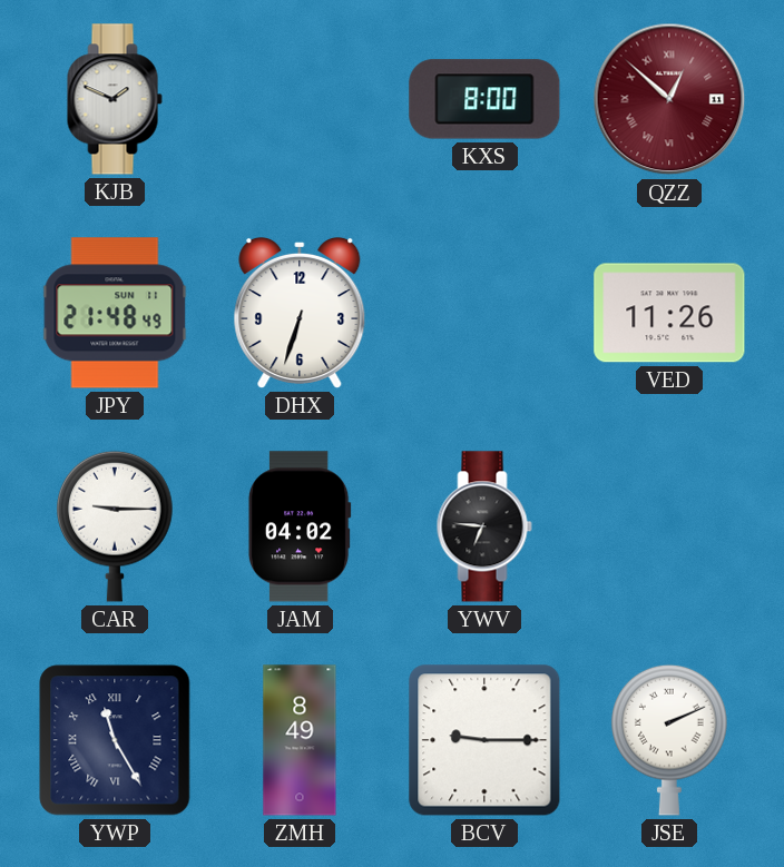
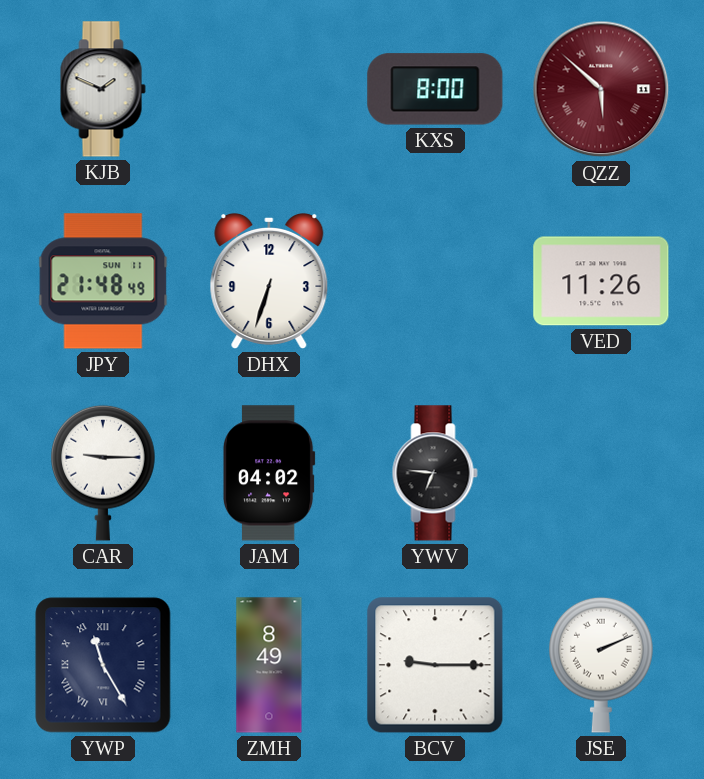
QZZ: 12:52 -> 5:52 (601, 89)
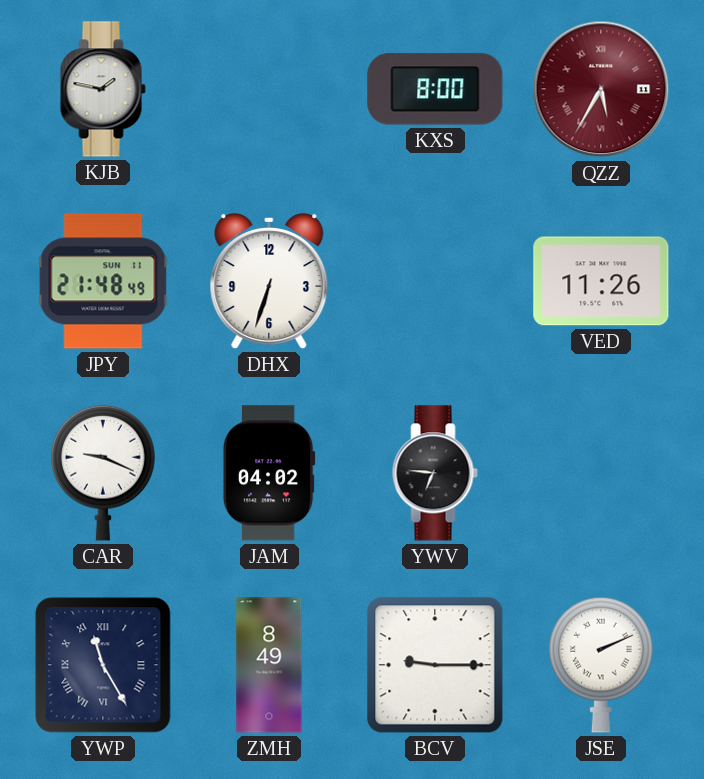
KJB: 1:49 -> 1:47 (103, 89)
QZZ: 5:52 -> 5:35 (601, 89)
CAR: 9:15 -> 9:19 (104, 473)
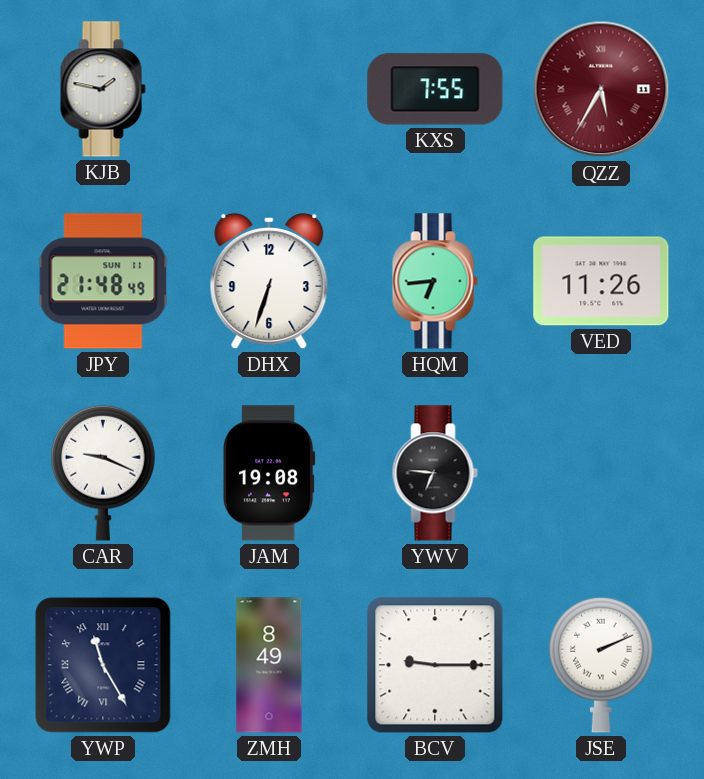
KXS: 8:00 -> 7:55 (435, 89)
HQM: none -> 6:44 (435, 281)
JAM: 04:02 -> 19:08 (269, 473)
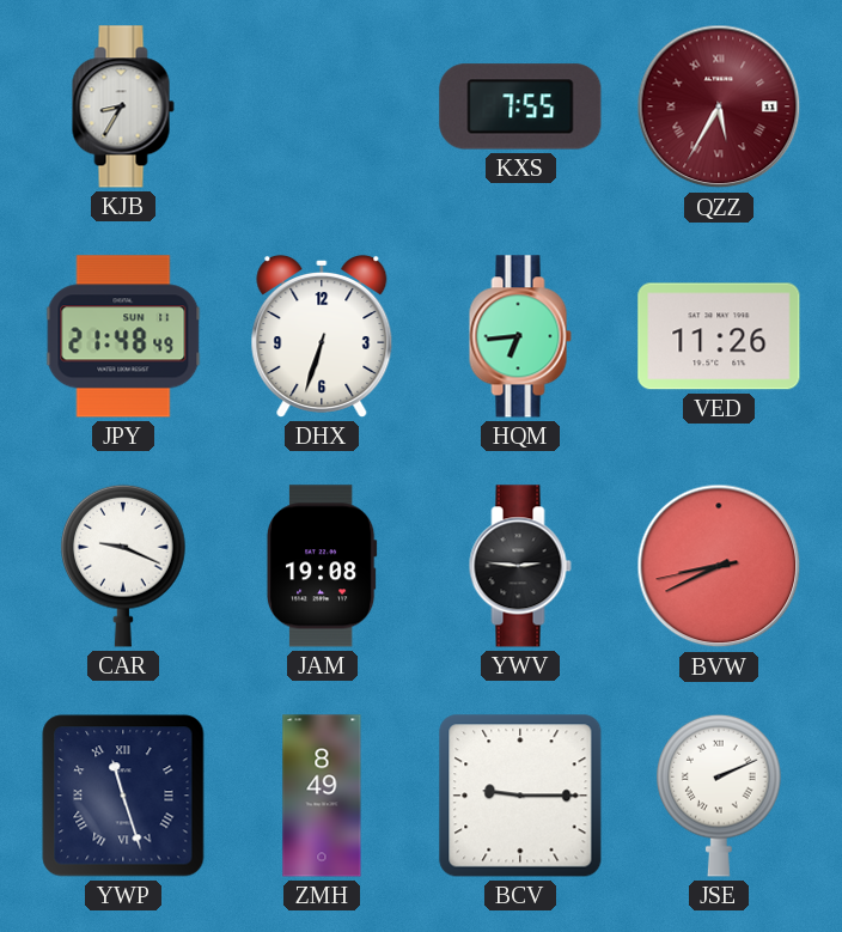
KJB: 1:47 -> 8:35 (123, 106)
YWV: 6:46 -> 2:46 (520, 566)
BVW: none -> 8:40 (719, 566)
YWP: 11:25 -> 11:27 (123, 796)
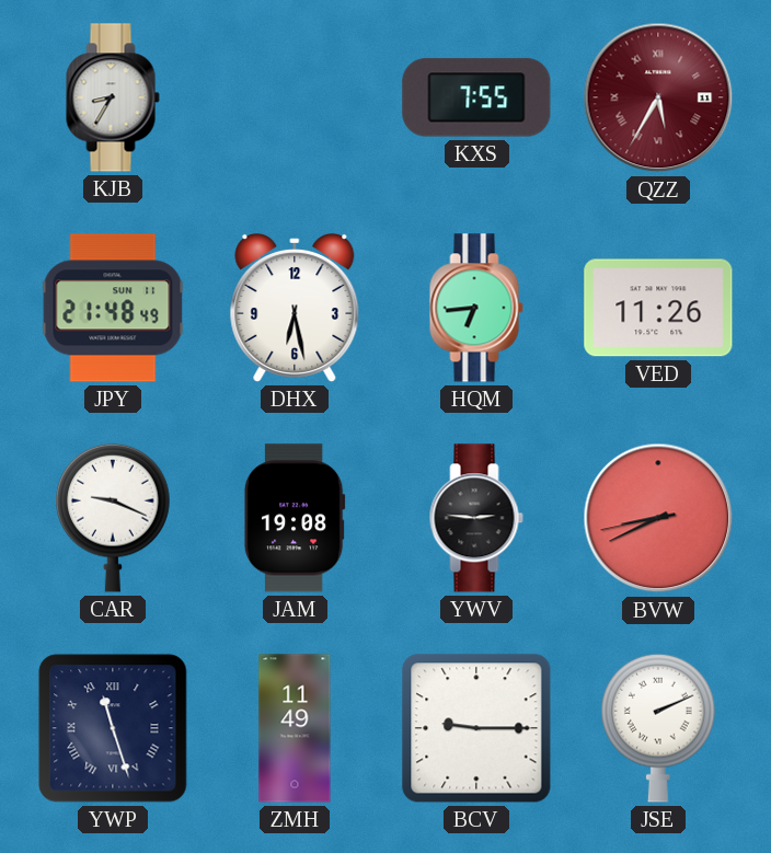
DHX: 6:33 -> 6:28 (295, 308)
ZMH: 8:49 -> 11:49 (295, 728)
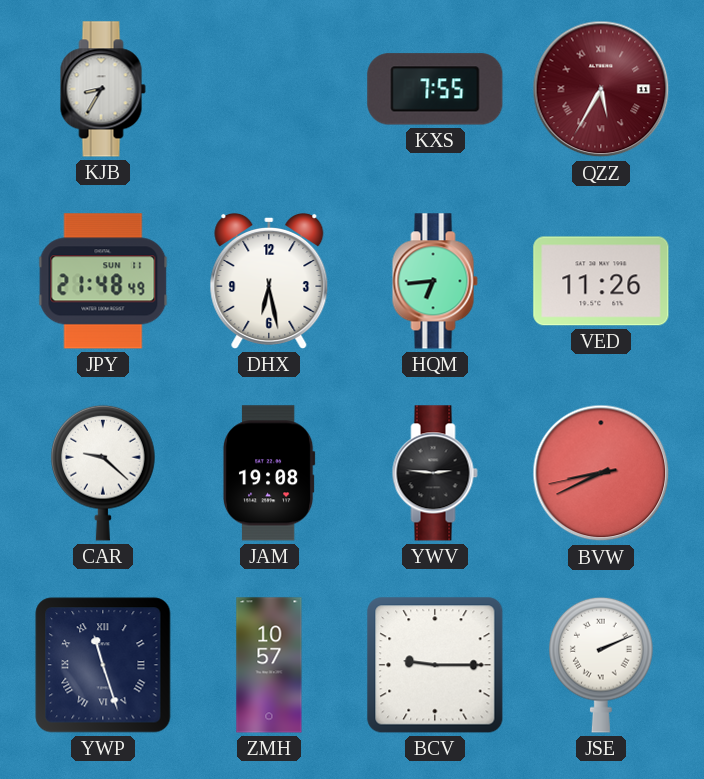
CAR: 9:19 -> 9:22 (104, 473)
ZMH: 11:49 -> 10:57 (269, 665)
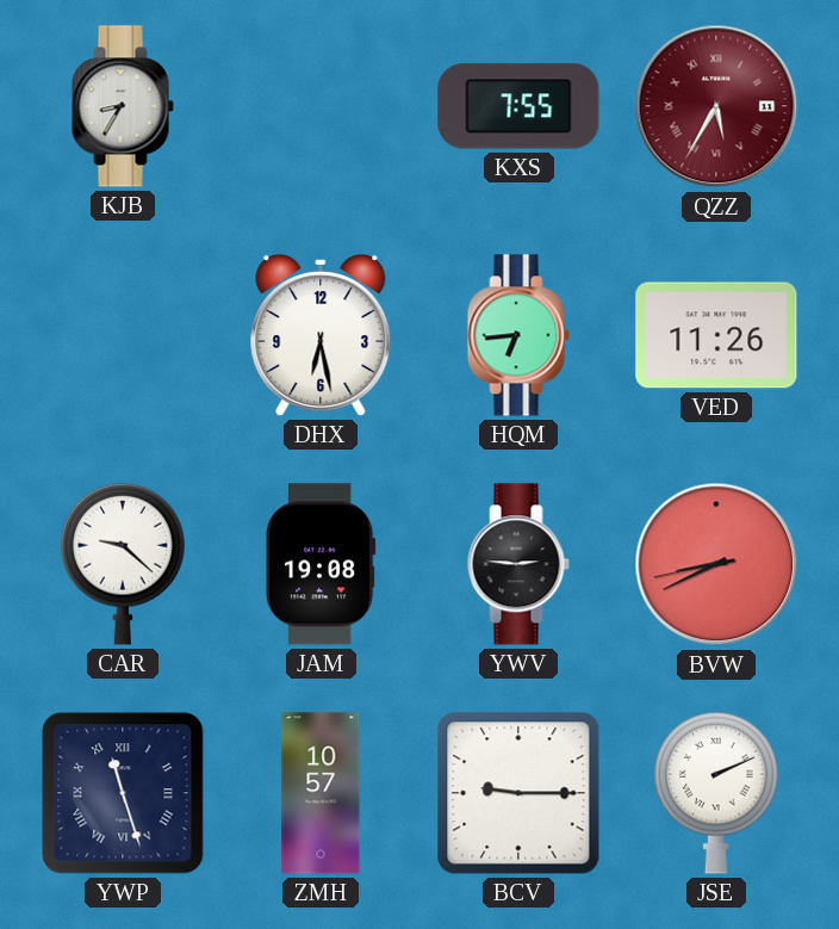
JPY: 21:48 -> none (103, 281)
